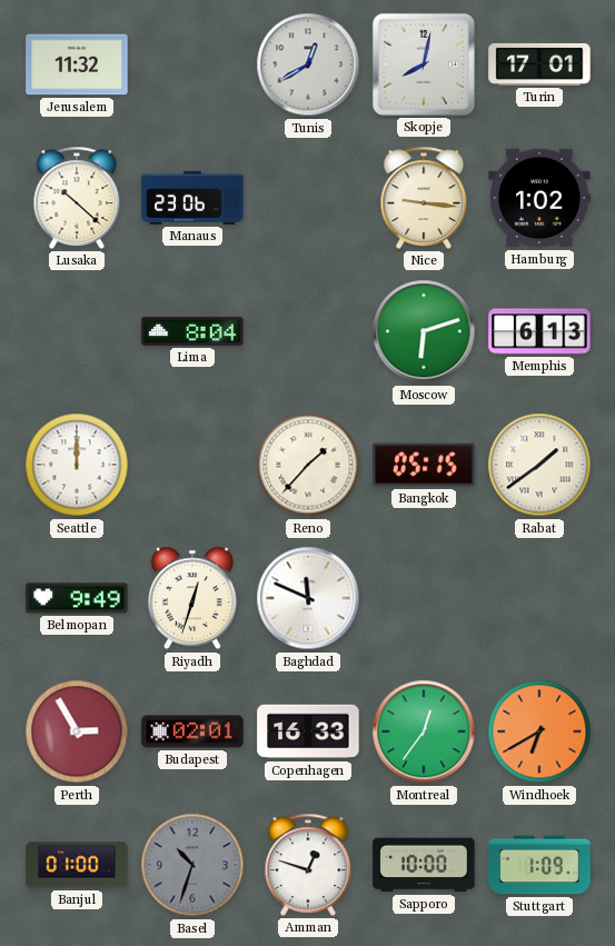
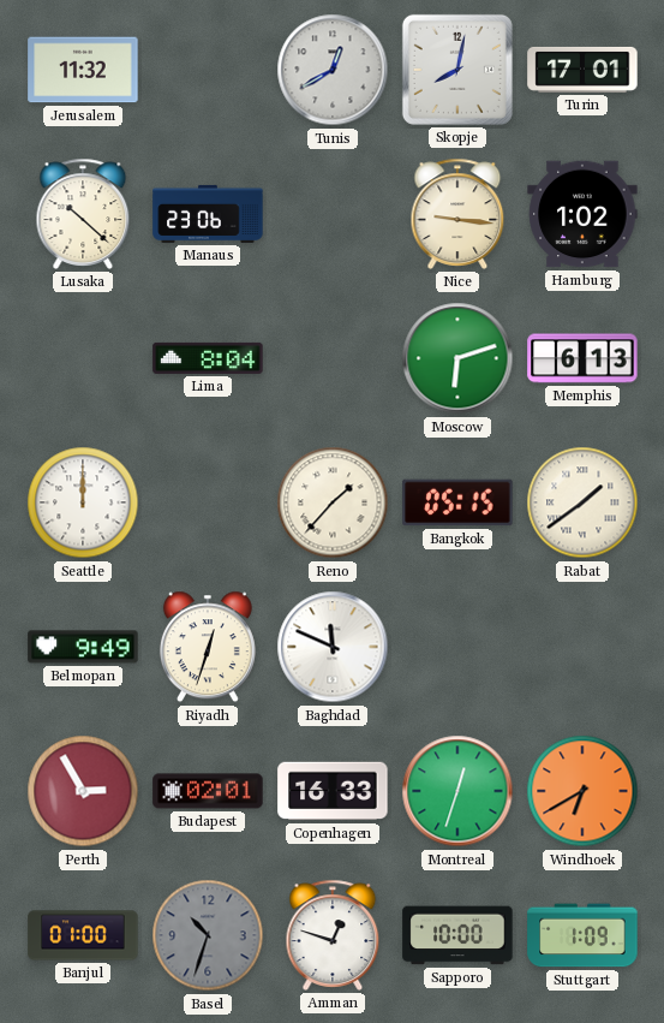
Montreal: 12:36 -> 12:33 (457, 791)
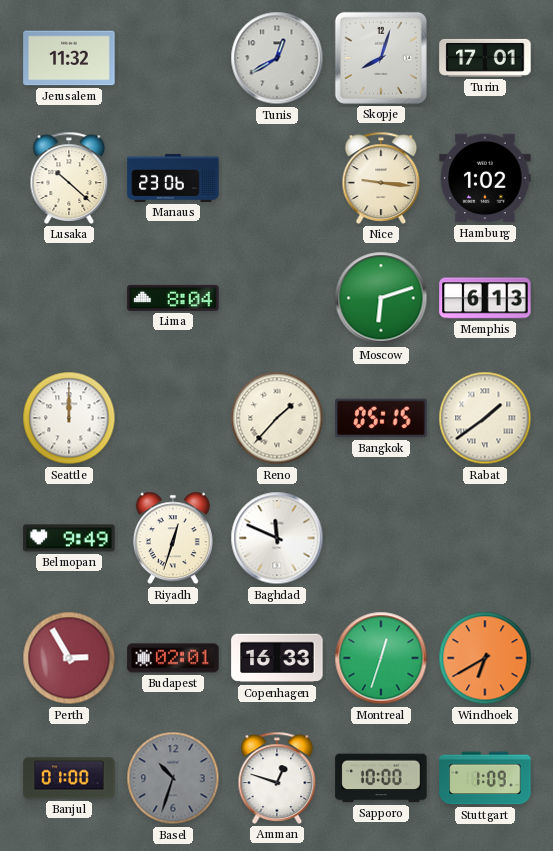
Skopje: 8:02 -> 8:03 (381, 58)
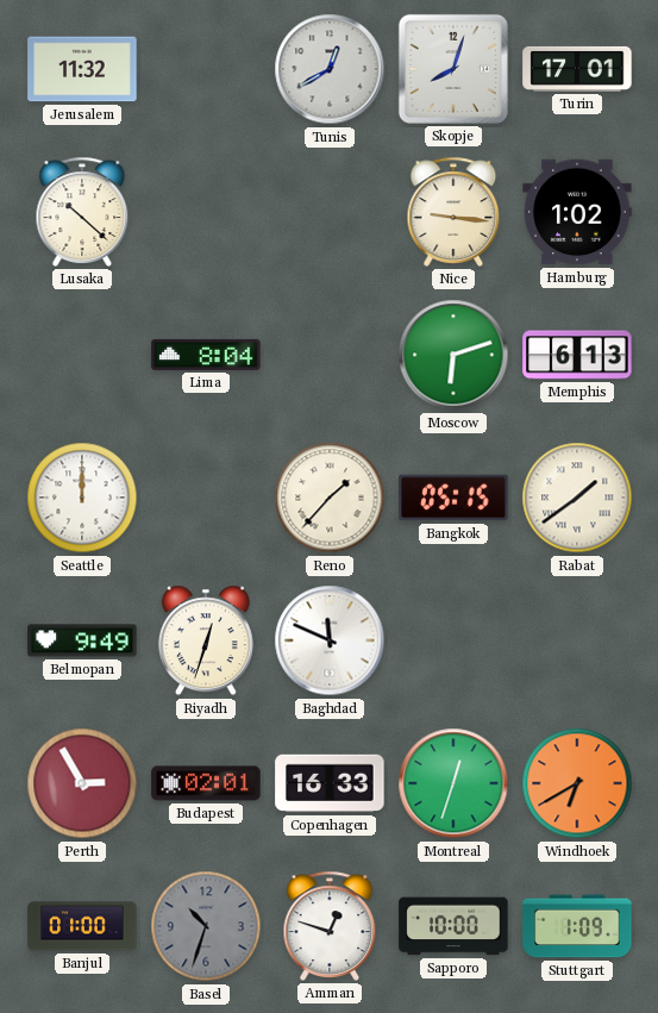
Manaus: 23:06 -> none (173, 178)
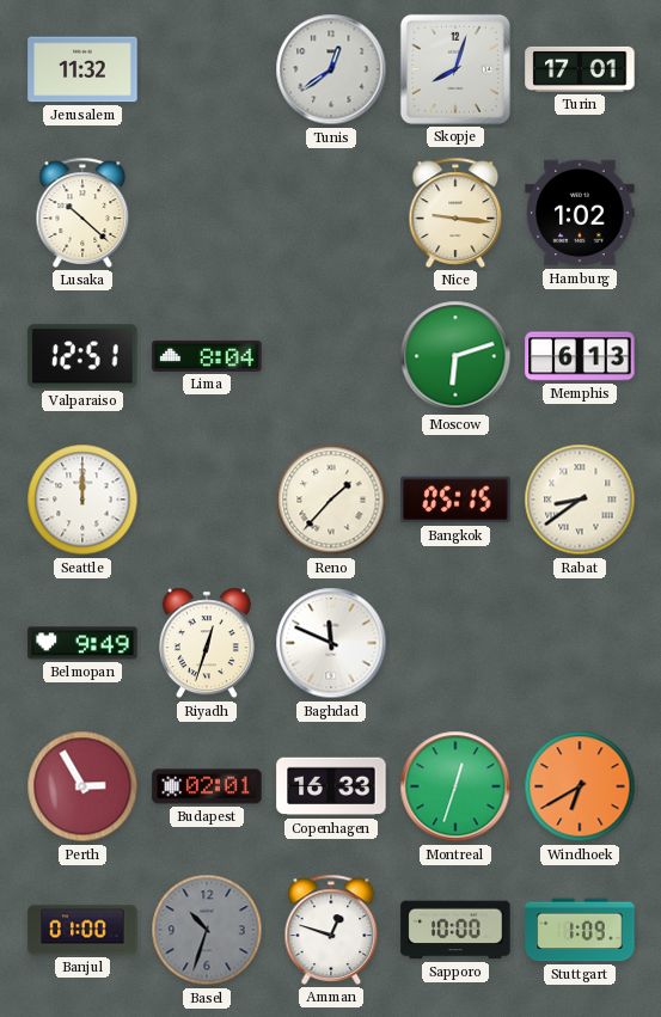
Tunis: 12:40 -> 12:39 (331, 69)
Valparaiso: none -> 12:51 (82, 356)
Rabat: 1:39 -> 8:39 (580, 500)
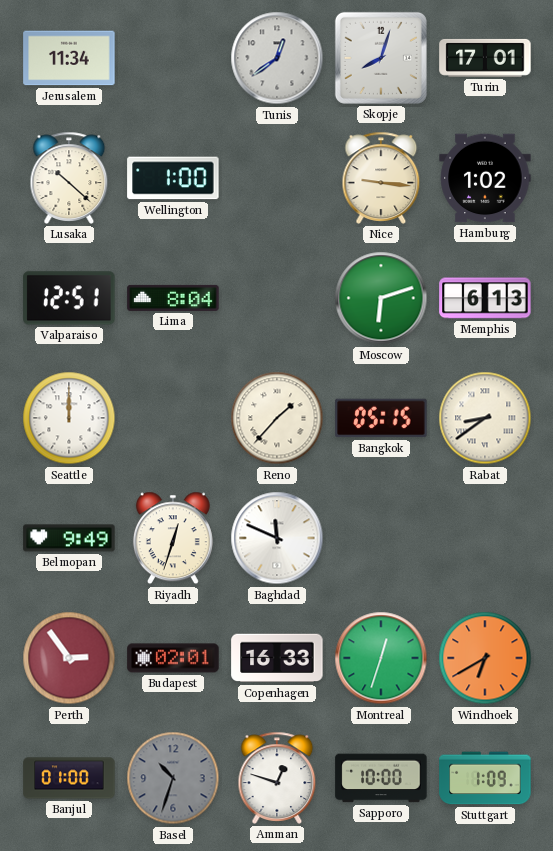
Jerusalem: 11:32 -> 11:34 (69, 58)
Wellington: none -> 1:00 (173, 178)
Perth: 2:55 -> 2:54 (69, 658)
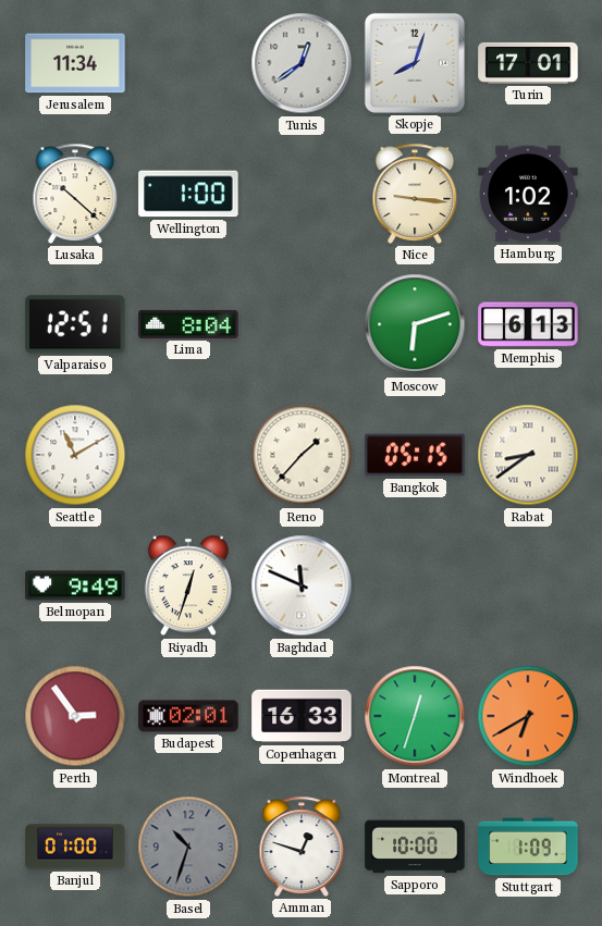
Seattle: 12:00 -> 11:10 (75, 455)
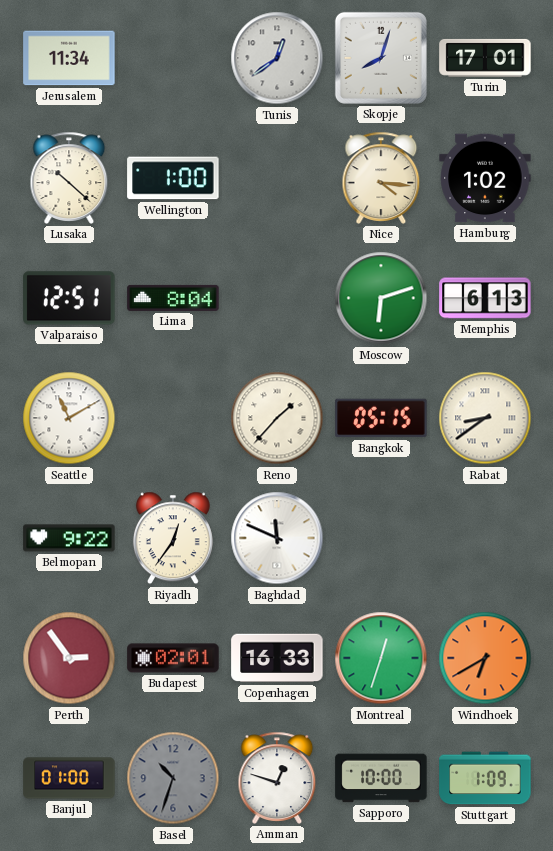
Nice: 9:16 -> 4:16 (381, 178)
Belmopan: 9:49 -> 9:22 (69, 538)
Riyadh: 12:33 -> 12:36 (173, 538)
